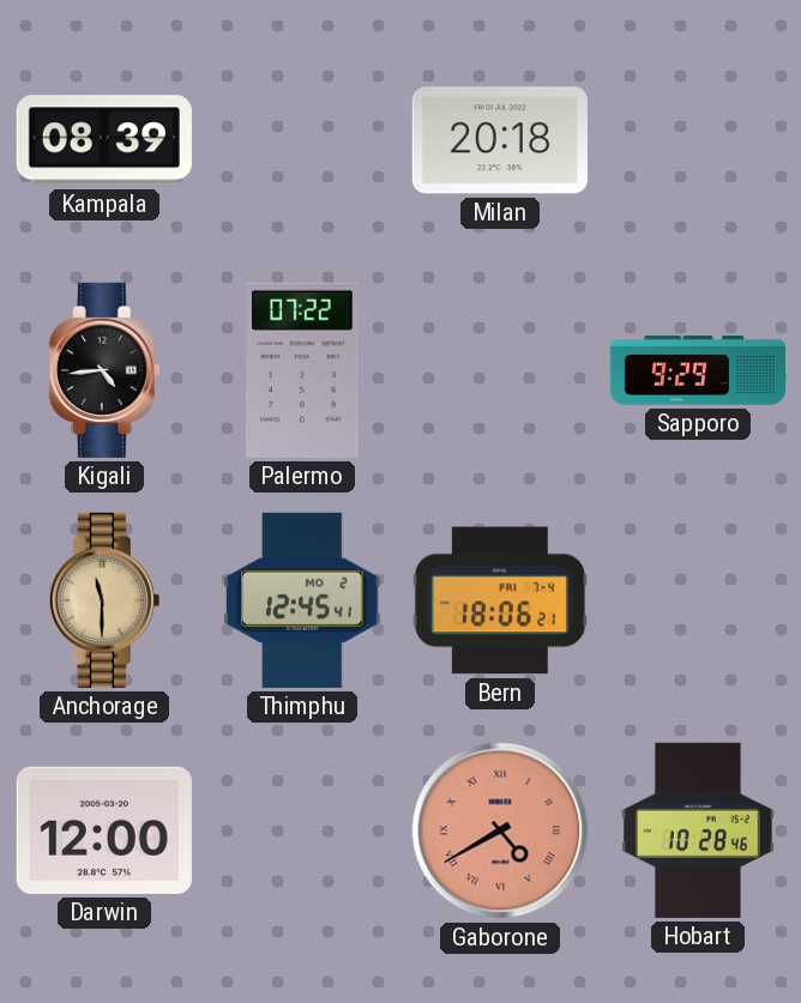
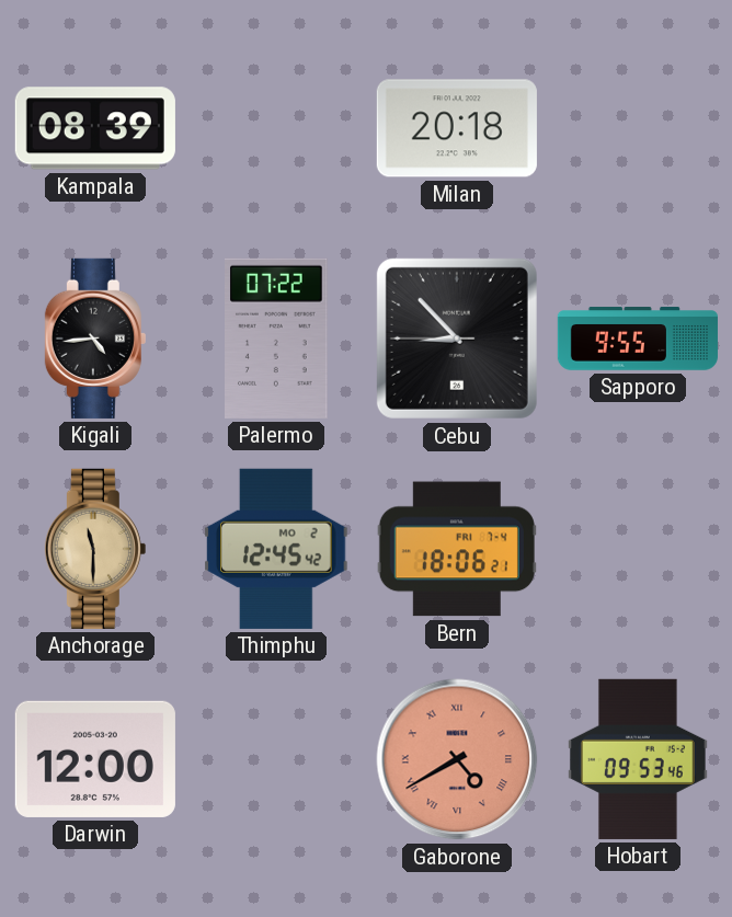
Cebu: none -> 8:52 (457, 339)
Sapporo: 9:29 -> 9:55 (638, 339)
Thimphu: 12:45:41 -> 12:45:42 (276, 549)
Hobart: 10:28 -> 09:53 (639, 759)
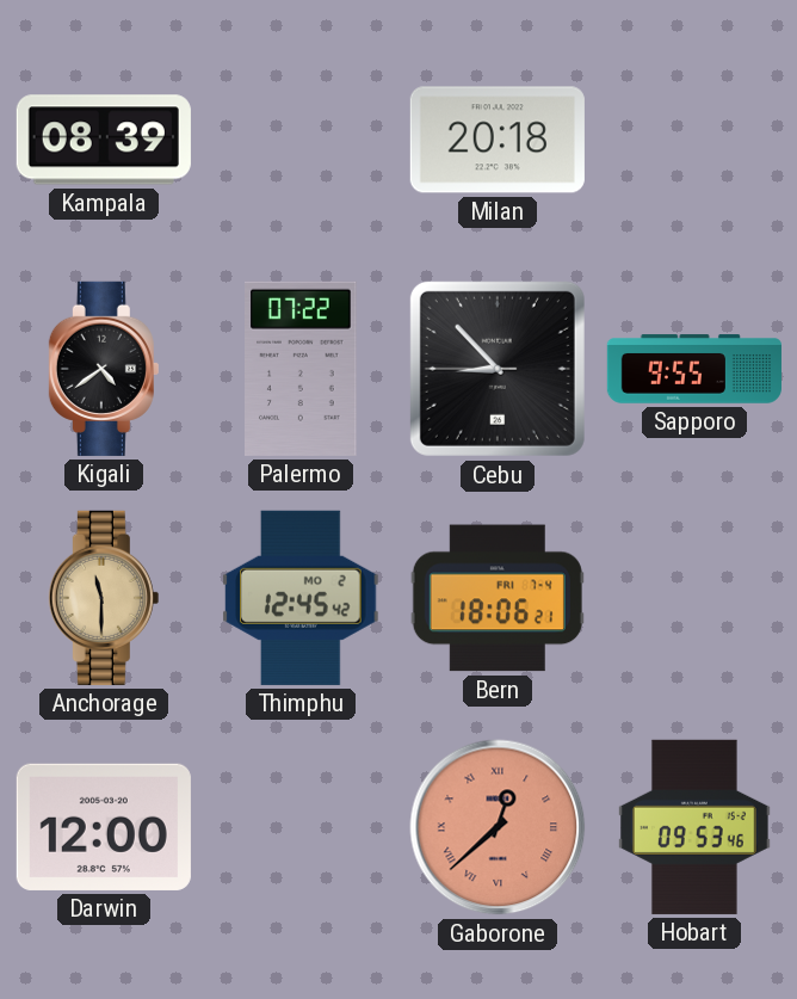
Kigali: 4:44 -> 4:39 (104, 369)
Gaborone: 4:40 -> 12:38 (498, 827)
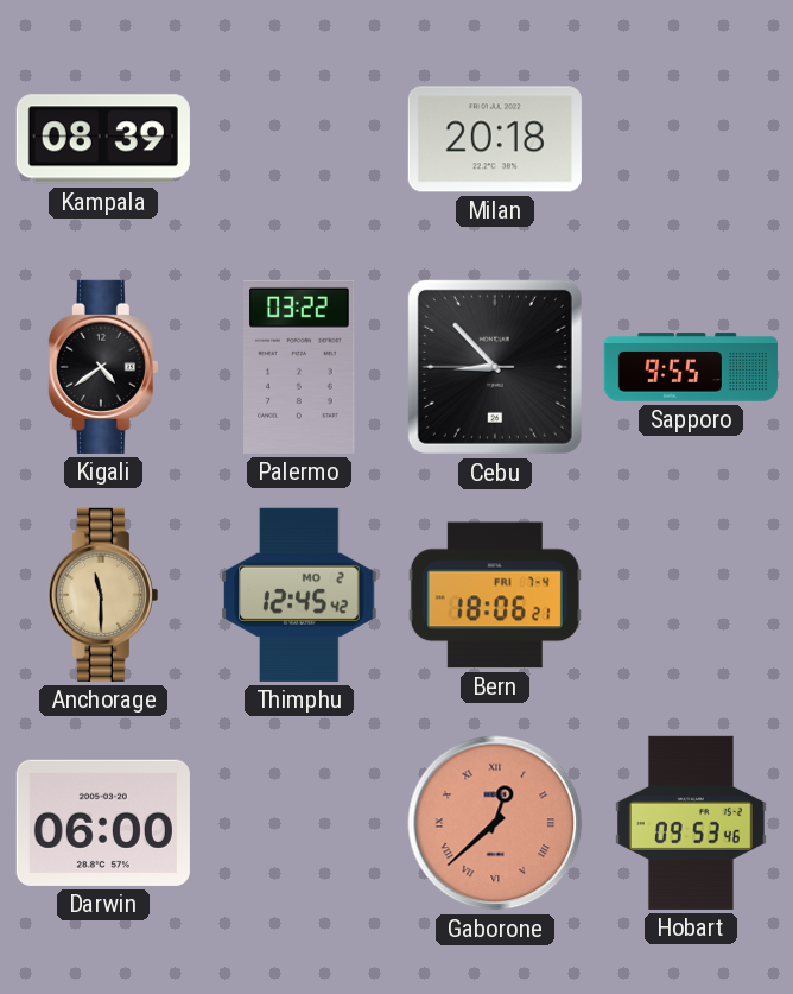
Palermo: 07:22 -> 03:22 (300, 367)
Darwin: 12:00 -> 06:00 (103, 823)
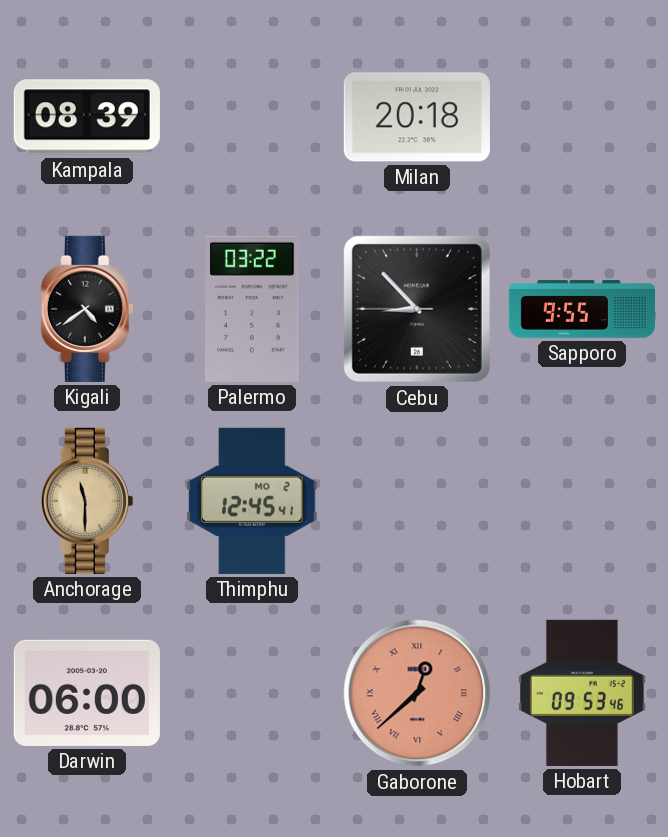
Thimphu: 12:45:42 -> 12:45:41 (252, 501)
Bern: 18:06 -> none (495, 595)
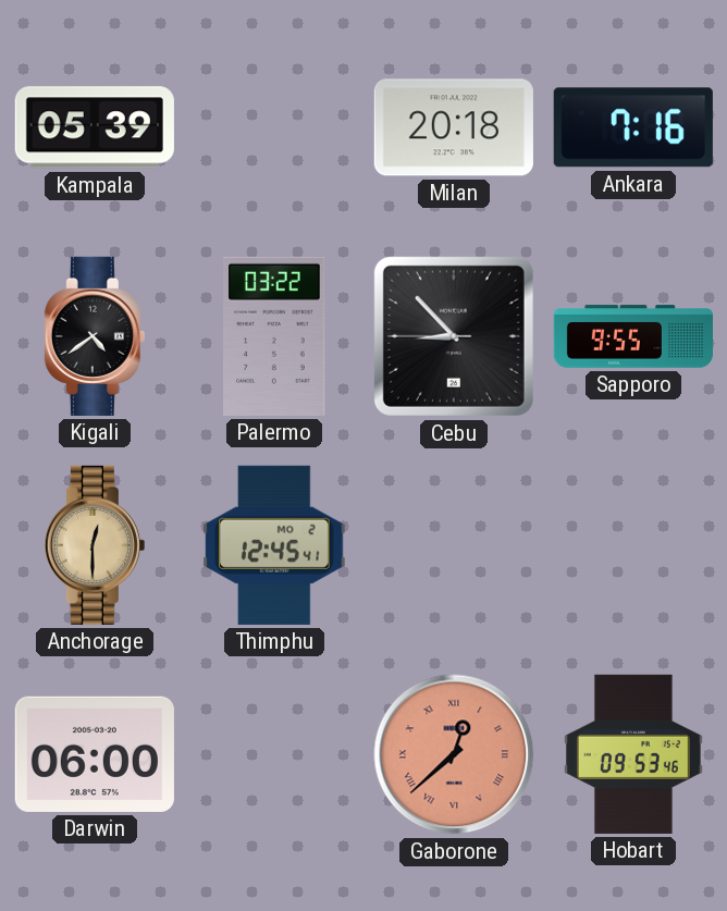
Kampala: 08:39 -> 05:39 (95, 127)
Ankara: none -> 7:16 (633, 127)
Anchorage: 11:30 -> 12:30 (95, 545)
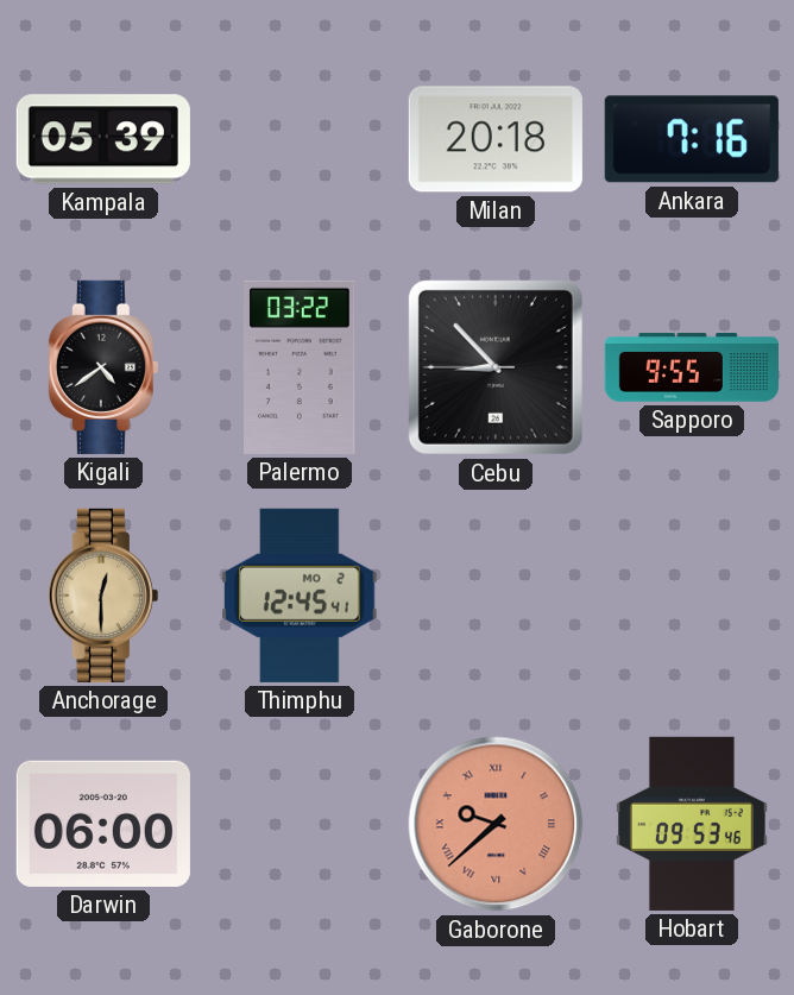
Gaborone: 12:38 -> 9:38 (496, 824)
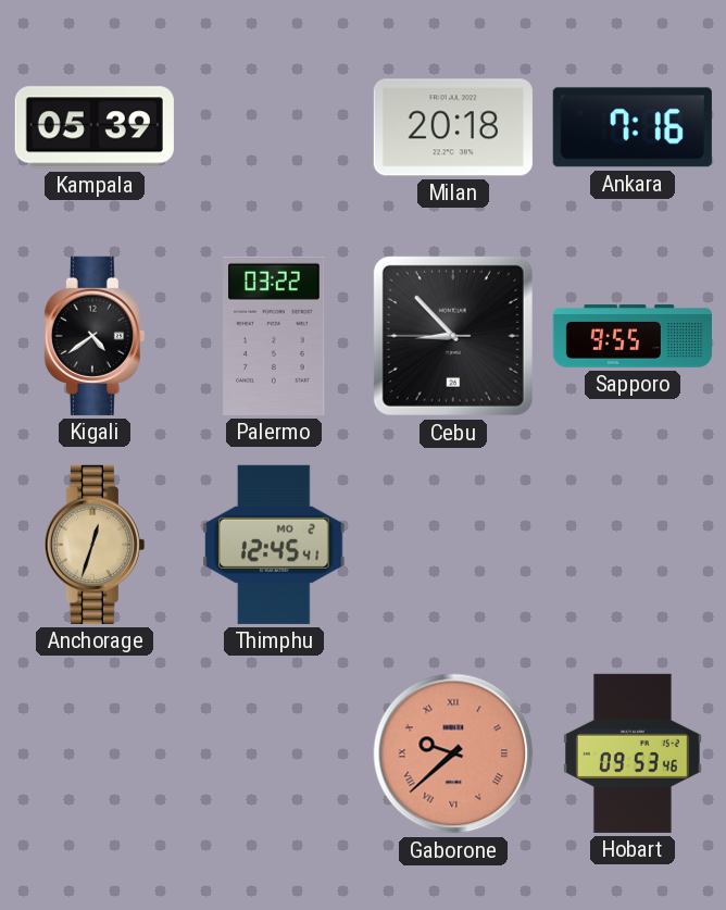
Anchorage: 12:30 -> 12:33 (95, 545)
Darwin: 06:00 -> none (103, 824)
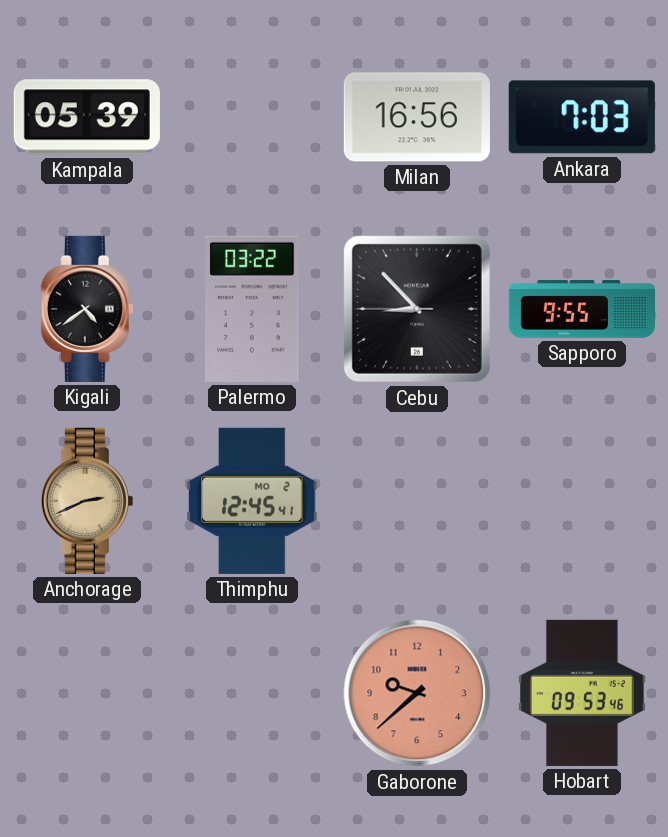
Milan: 20:18 -> 16:56 (417, 117)
Ankara: 7:16 -> 7:03 (582, 117)
Anchorage: 12:33 -> 2:41 (87, 501)
Gaborone numerals: Roman -> Arabic (417, 693)
